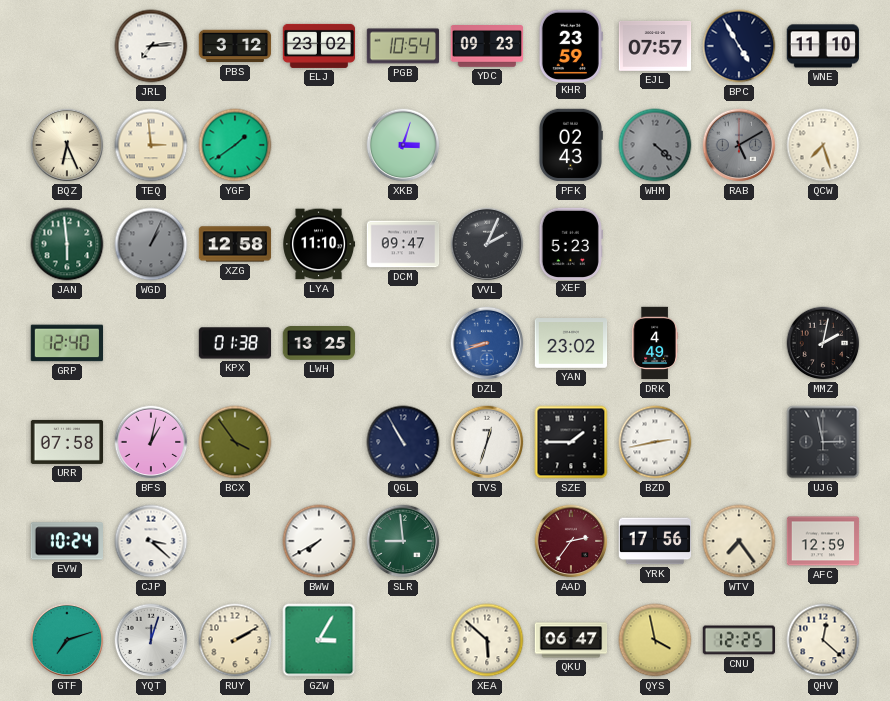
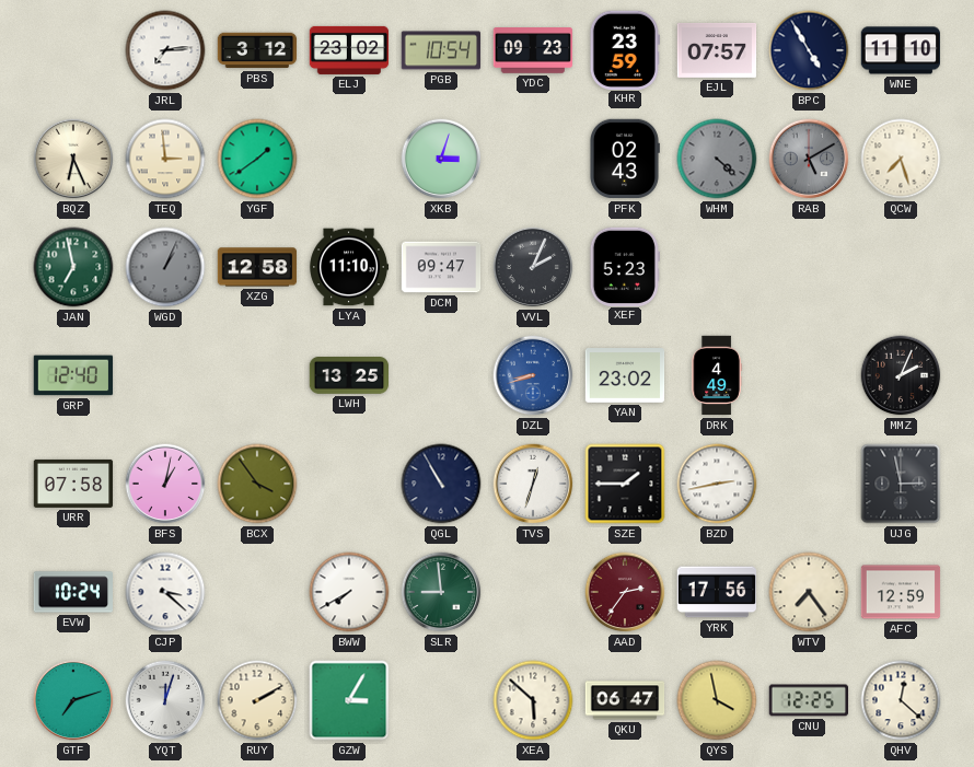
JAN: 5:59 -> 6:58 (73, 267)
KPX: 01:38 -> none (235, 343)
MMZ: 2:02 -> 2:04 (901, 375)
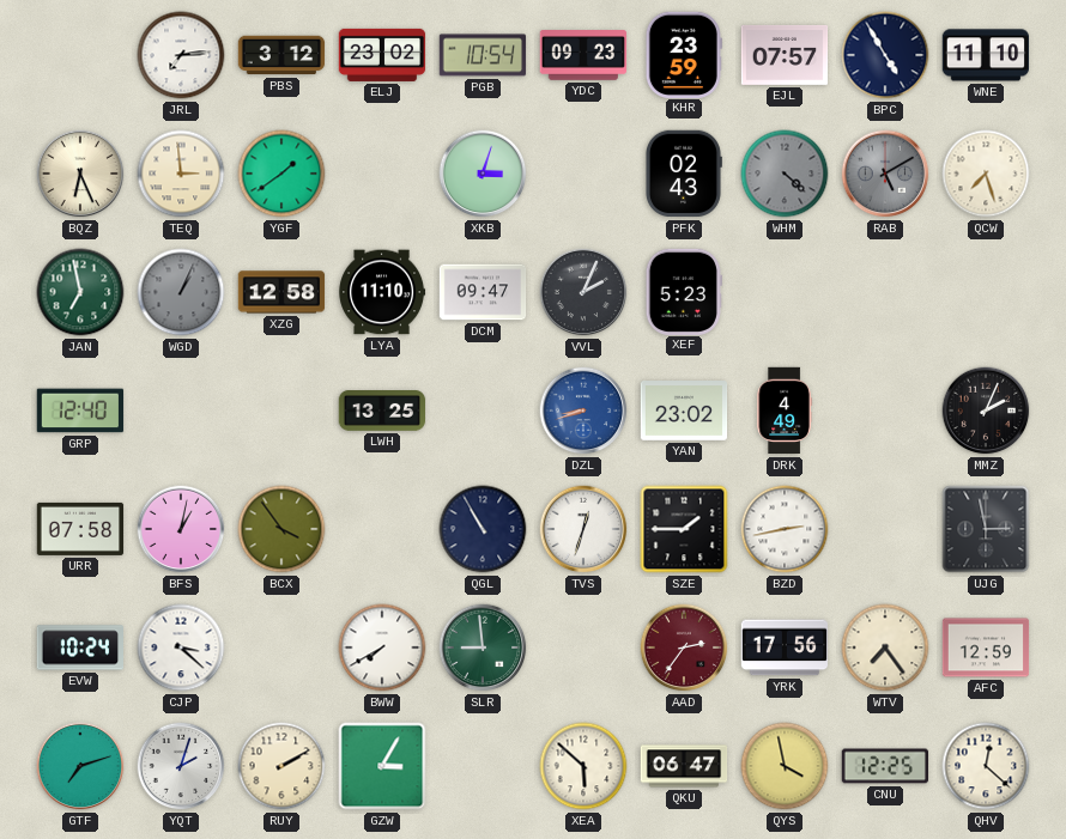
YQT: 12:03 -> 2:03 (181, 766)
